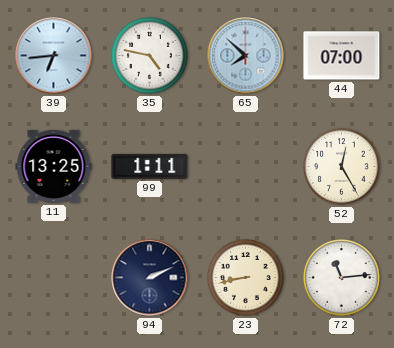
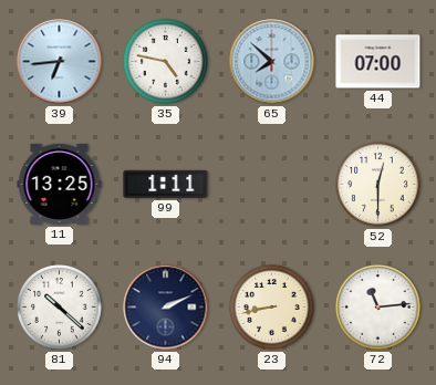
52: 12:25 -> 12:30 (378, 185)
81: none -> 10:22 (60, 308)
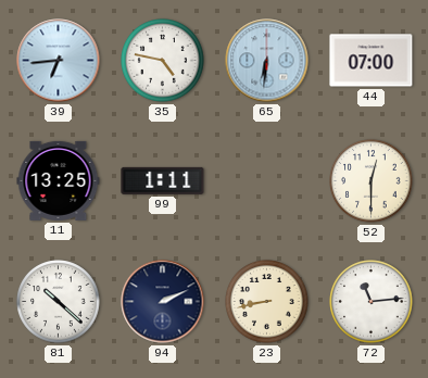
65: 7:52 -> 6:31 (267, 61)
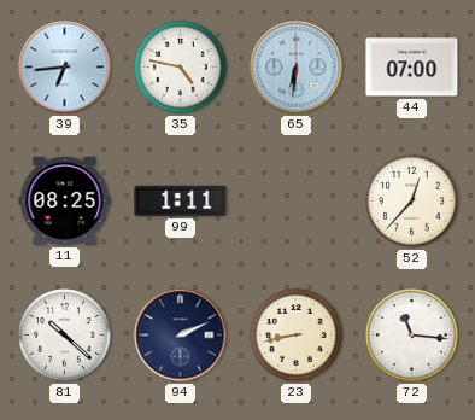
11: 13:25 -> 08:25 (65, 200)
52: 12:30 -> 12:37 (412, 202)
72: 11:14 -> 11:16 (412, 336)
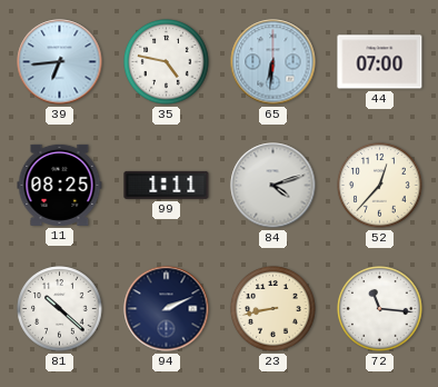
84: none -> 4:12 (273, 186)
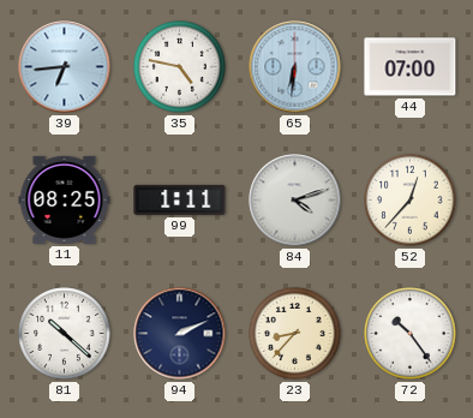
23: 8:43 -> 8:37 (295, 334)
72: 11:16 -> 10:24 (411, 334)
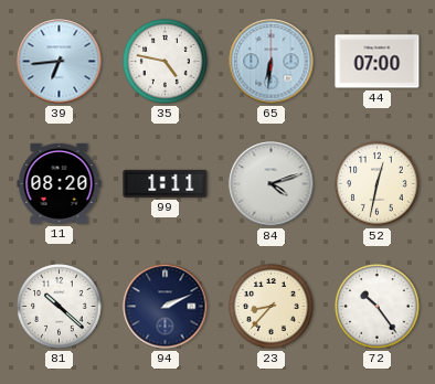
11: 08:25 -> 08:20 (60, 183)
52: 12:37 -> 12:32 (378, 184)
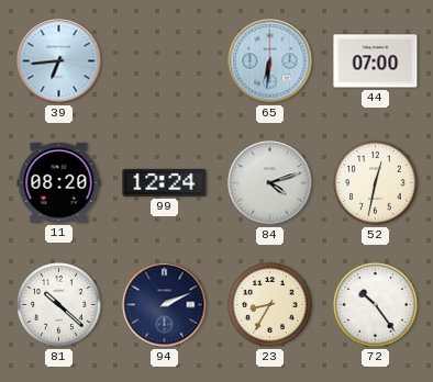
35: 4:47 -> none (166, 62)
99: 1:11 -> 12:24 (165, 182)
23: 8:37 -> 8:35 (270, 305)
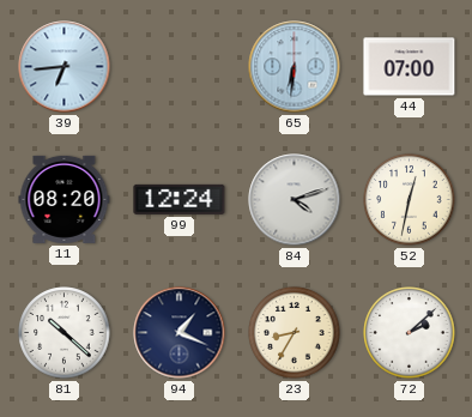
94: 2:11 -> 1:19 (180, 333)
72: 10:24 -> 2:08 (410, 333)
